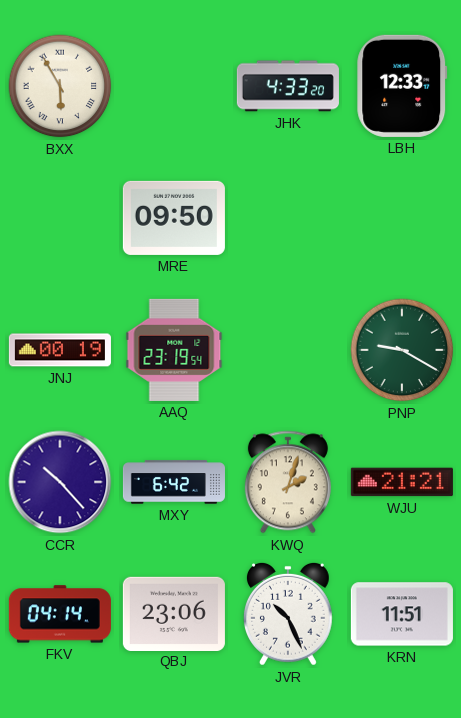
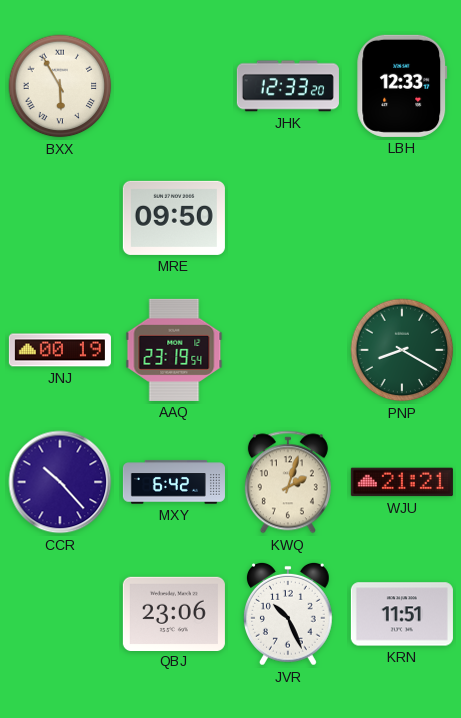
JHK: 4:33 -> 12:33 (288, 86)
PNP: 9:20 -> 8:20 (402, 350)
FKV: 04:14 -> none (60, 614)
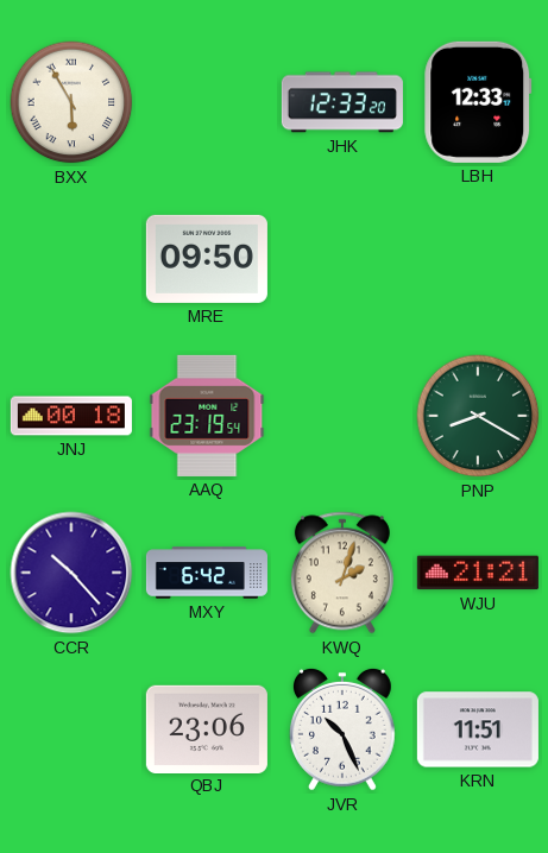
JNJ: 00:19 -> 00:18 (71, 416)
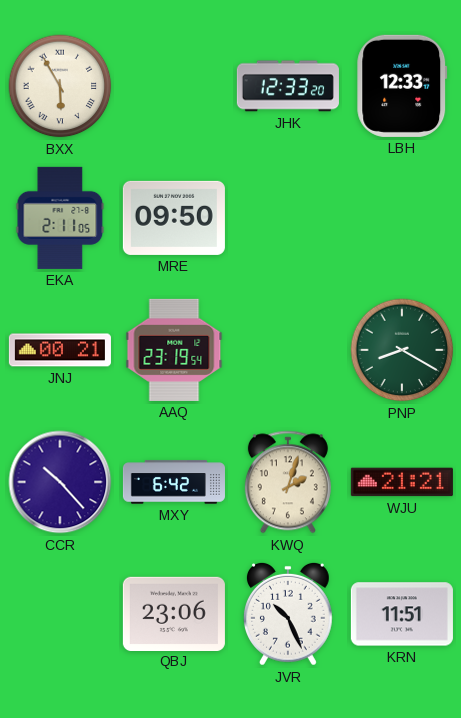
EKA: none -> 2:11 (60, 218)
JNJ: 00:18 -> 00:21 (60, 350)
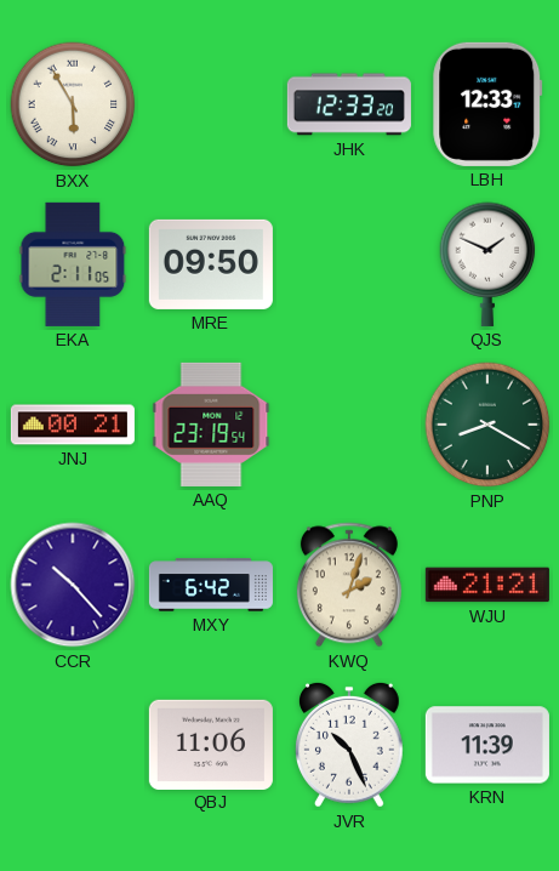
QJS: none -> 1:49 (487, 264)
QBJ: 23:06 -> 11:06 (211, 744)
KRN: 11:51 -> 11:39 (487, 745)
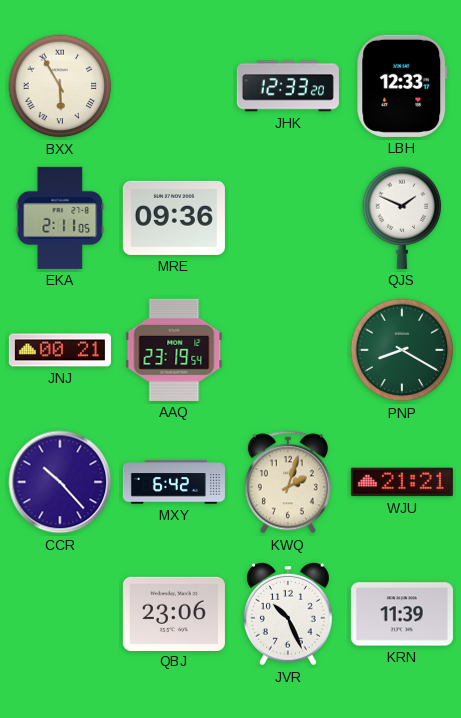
MRE: 09:50 -> 09:36 (174, 218)
QBJ: 11:06 -> 23:06 (174, 613)
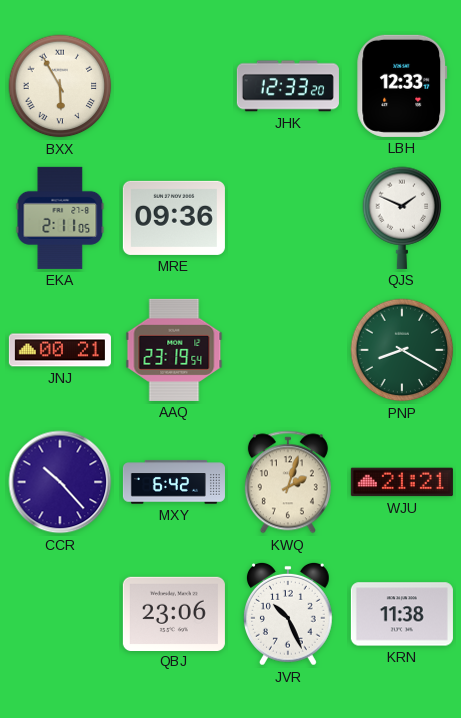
KRN: 11:39 -> 11:38 (402, 614)
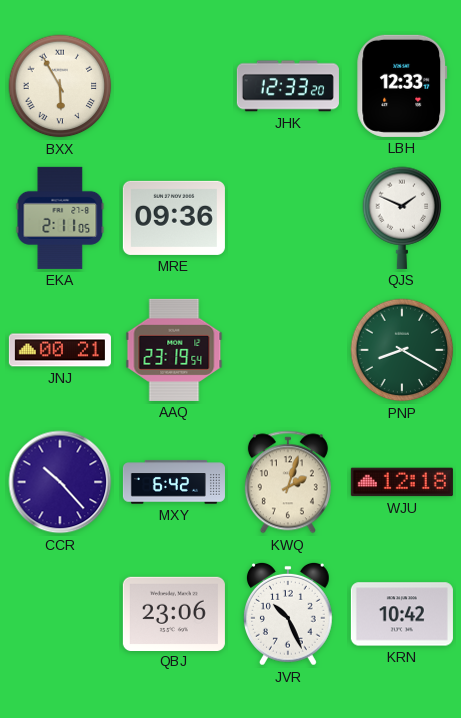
WJU: 21:21 -> 12:18 (402, 482)
KRN: 11:38 -> 10:42 (402, 614)
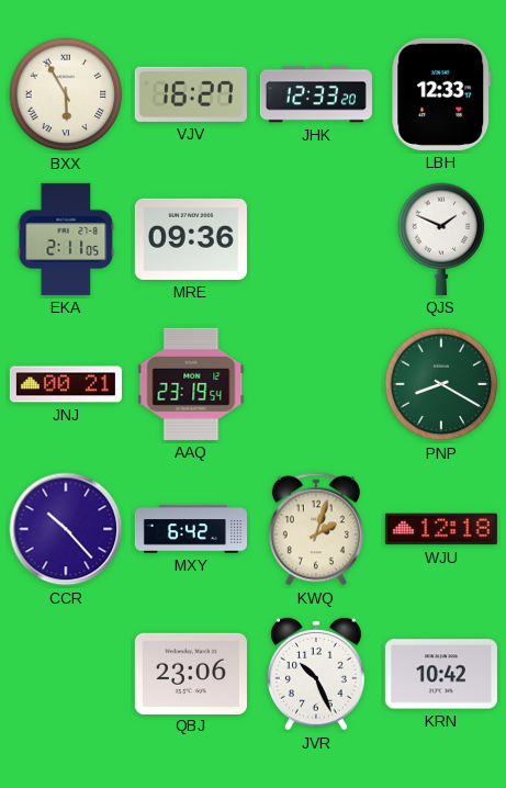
VJV: none -> 16:27 (191, 94)
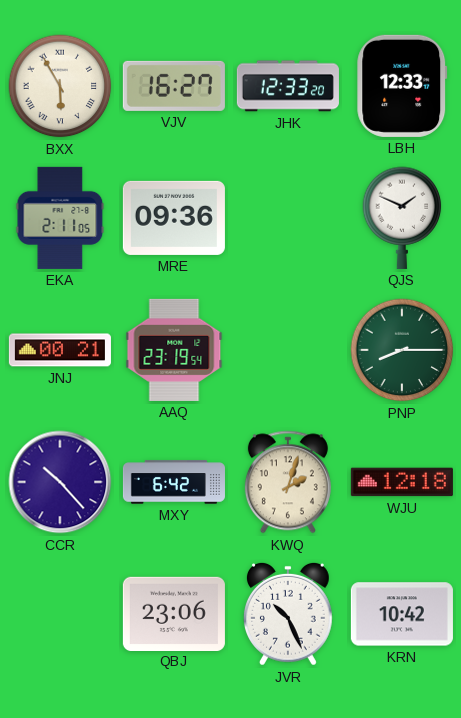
PNP: 8:20 -> 8:15 (402, 350)
